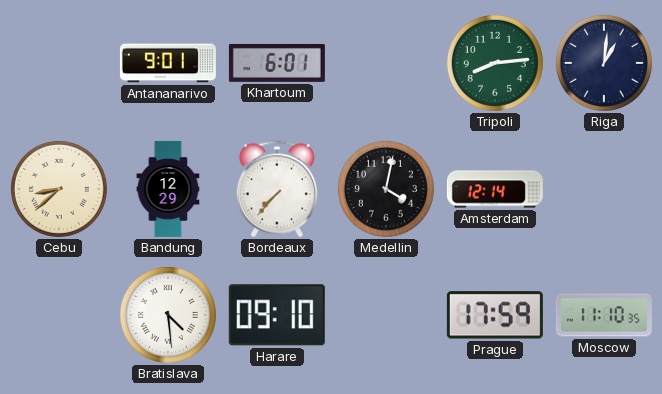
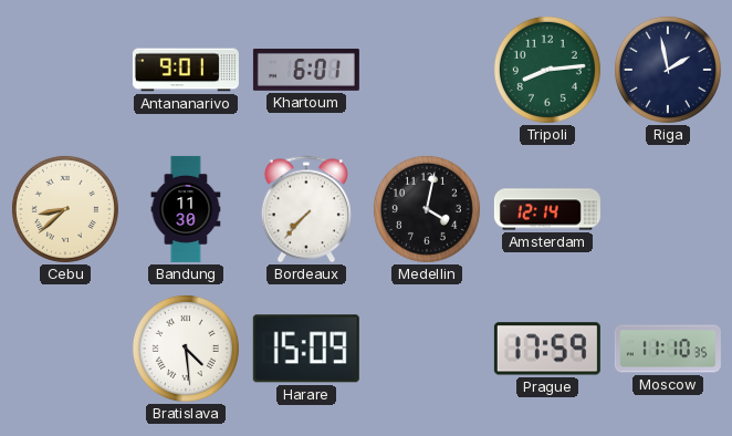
Riga: 1:01 -> 1:58 (668, 70)
Bandung: 12:29 -> 11:30 (186, 209)
Harare: 09:10 -> 15:09 (306, 349)
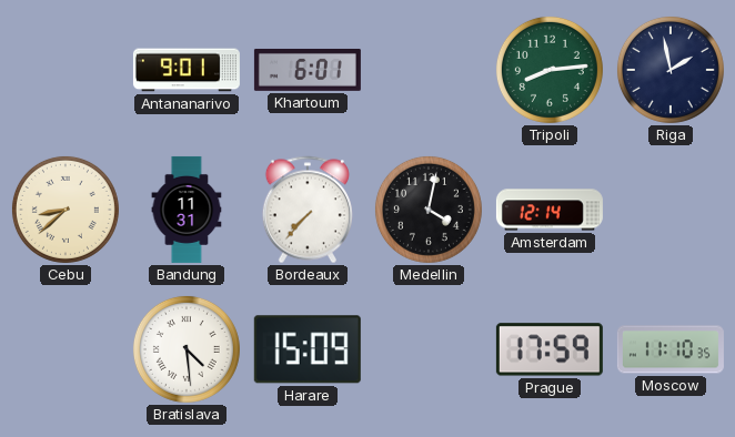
Bandung: 11:30 -> 11:31 (187, 210)
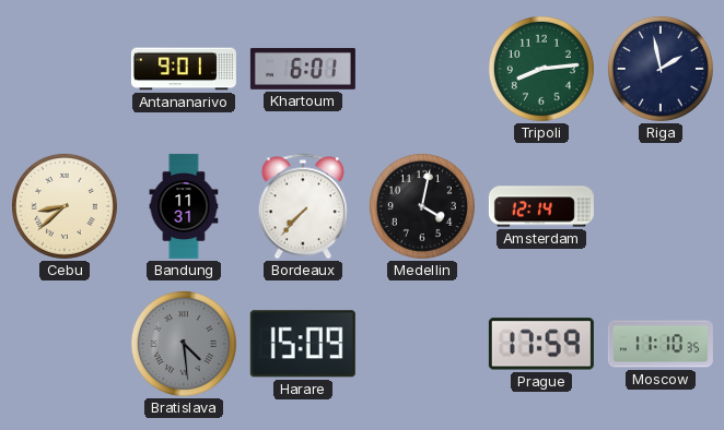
Bratislava dial: white -> grey (184, 344)
